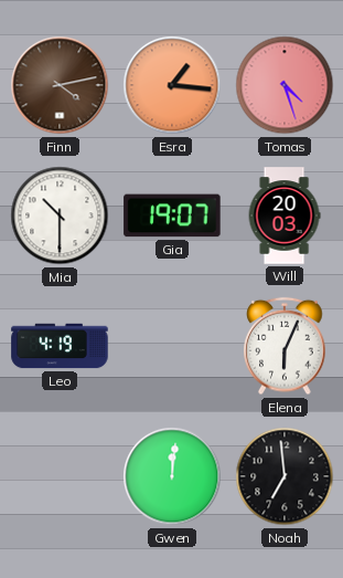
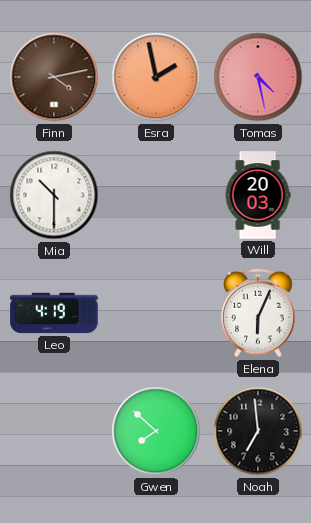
Esra: 1:16 -> 1:58 (156, 77)
Tomas: 4:27 -> 4:28 (258, 77)
Gia: 19:07 -> none (172, 216)
Gwen: 12:01 -> 7:52 (156, 431)
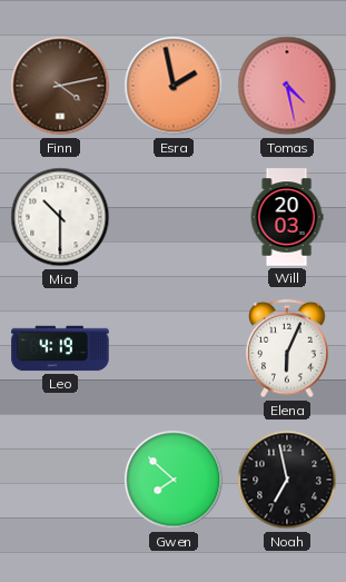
Noah: 6:59 -> 6:58 (287, 480)
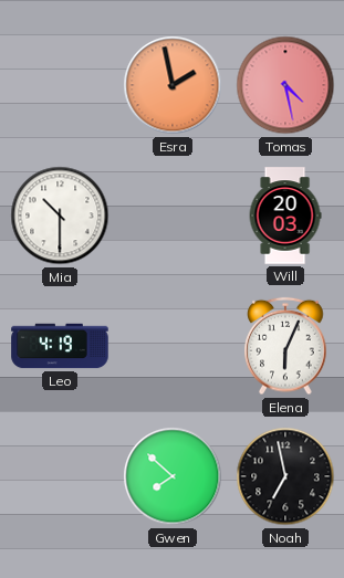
Finn: 4:13 -> none (60, 86)
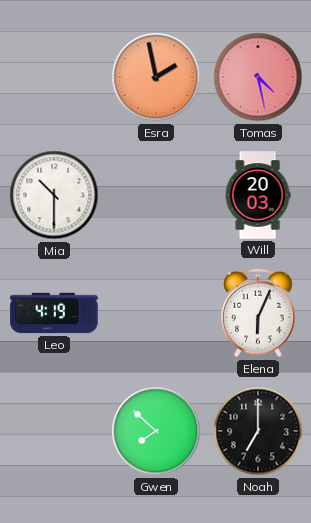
Noah: 6:58 -> 7:00 (258, 431)
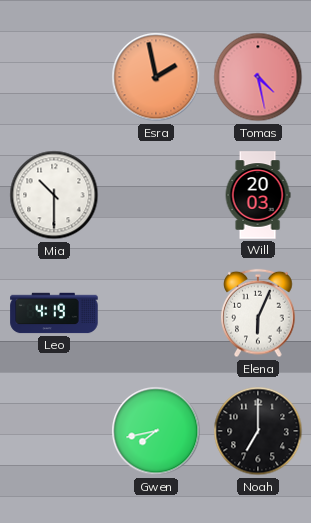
Gwen: 7:52 -> 7:43 (156, 431)
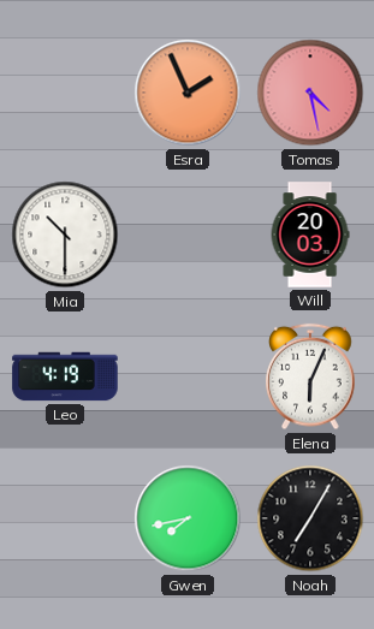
Esra: 1:58 -> 1:56 (188, 93)
Noah: 7:00 -> 7:05 (310, 518)
